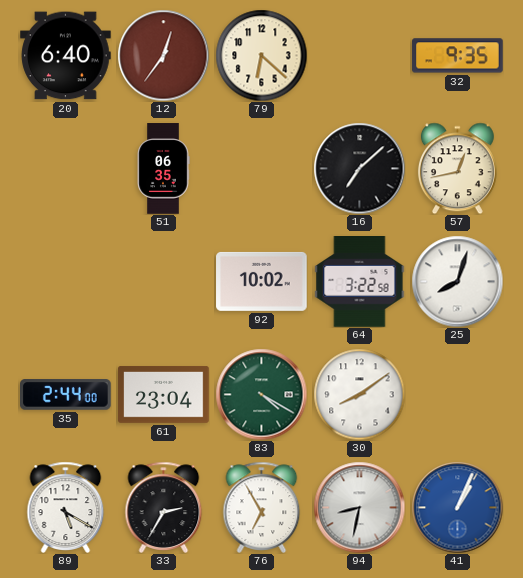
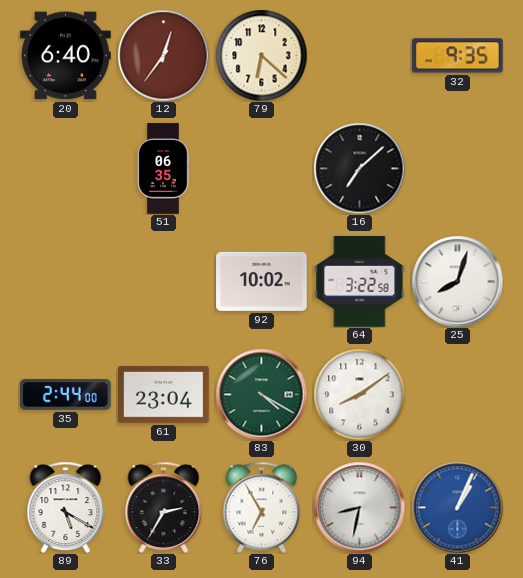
57: 12:43 -> none (457, 168)
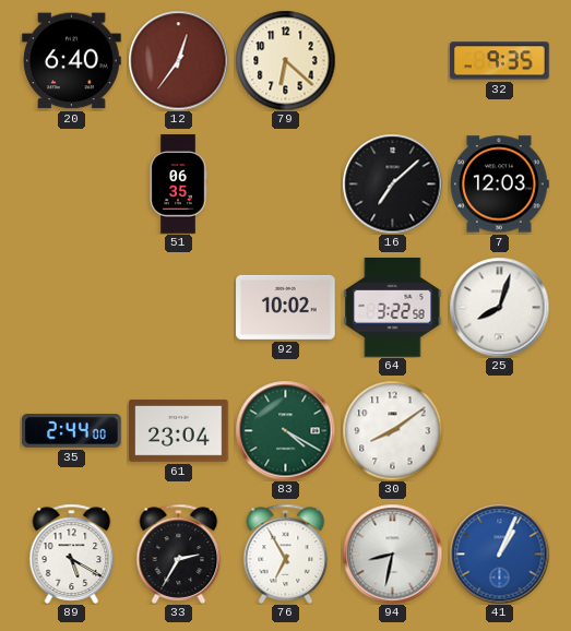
7: none -> 12:03 (500, 184)
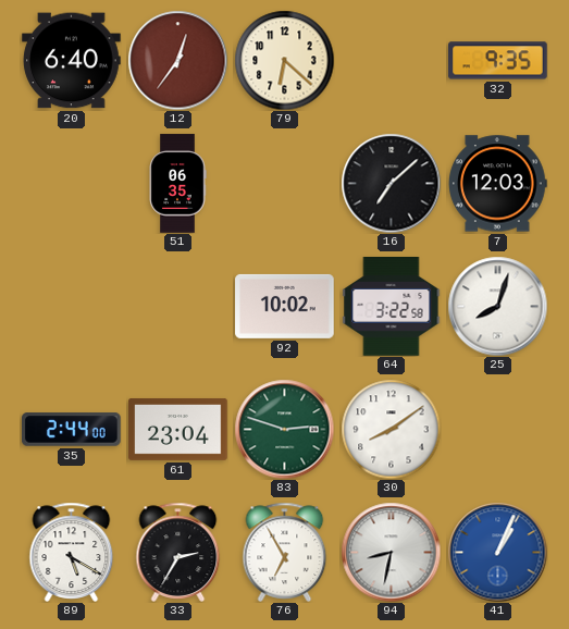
83: 4:20 -> 2:48 (284, 429)
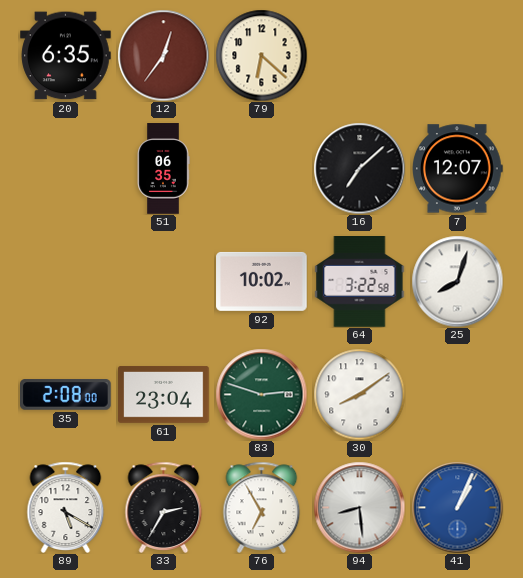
20: 6:40 -> 6:35 (66, 56)
32: 9:35 -> none (498, 61)
7: 12:03 -> 12:07 (458, 169)
35: 2:44 -> 2:08 (66, 395)
94: 8:32 -> 8:29 (359, 507)
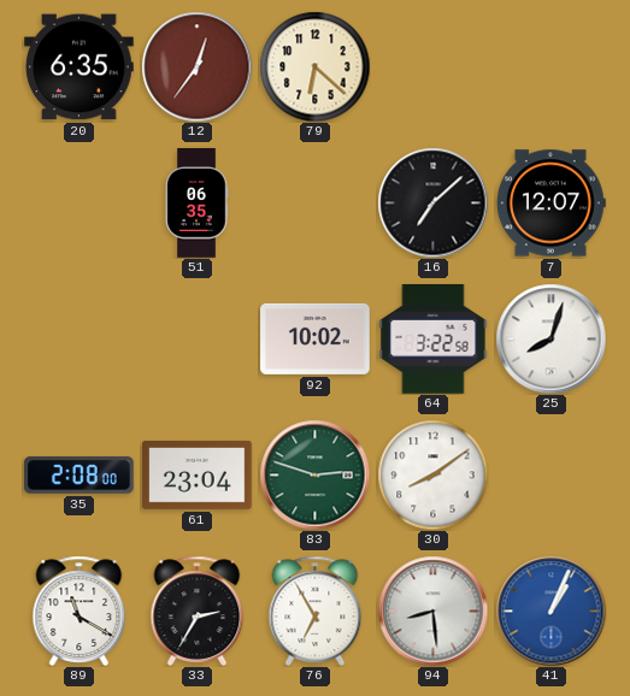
89: 5:20 -> 11:20 (80, 611)
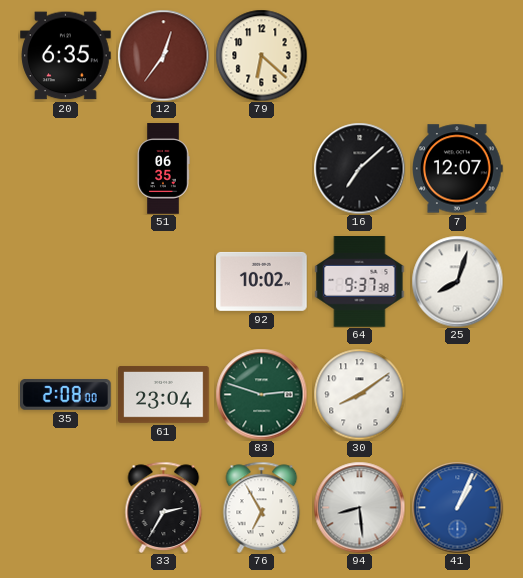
64: 3:22 -> 9:37 (360, 282)
89: 11:20 -> none (80, 611)
